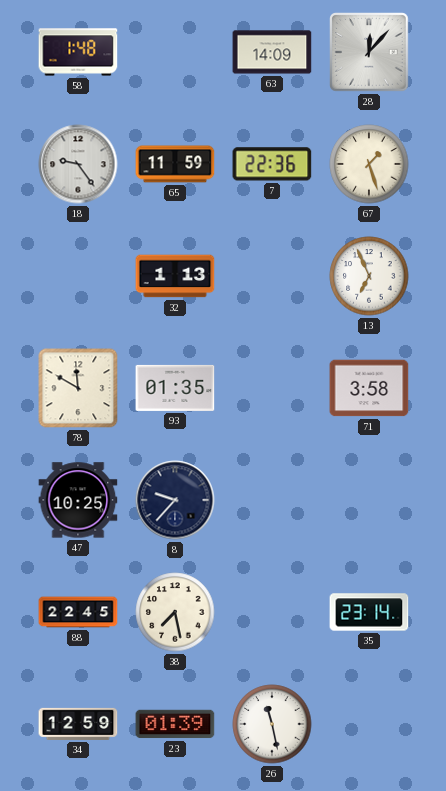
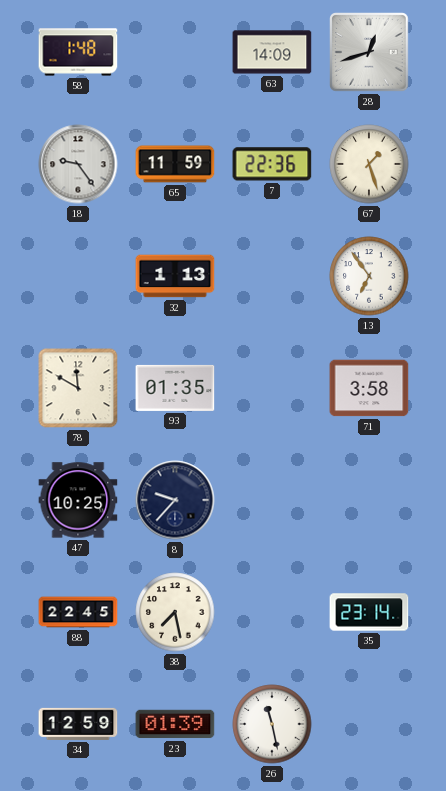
28: 12:07 -> 12:42 (369, 52)
13: 6:56 -> 6:54 (369, 276)
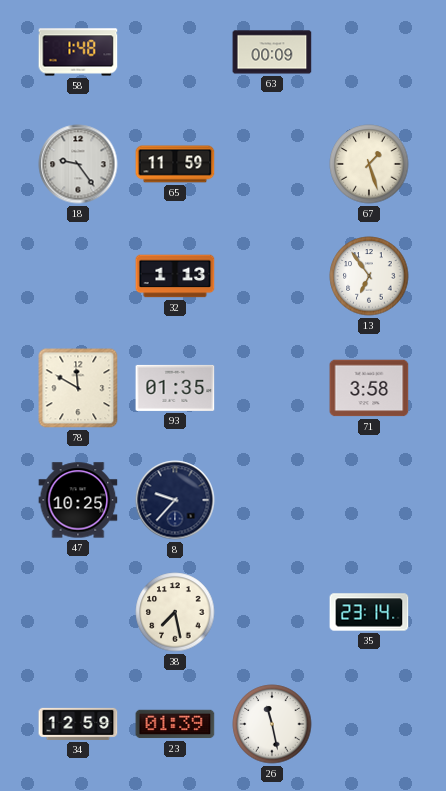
63: 14:09 -> 00:09 (272, 52)
28: 12:42 -> none (369, 52)
7: 22:36 -> none (272, 164)
88: 22:45 -> none (78, 612)
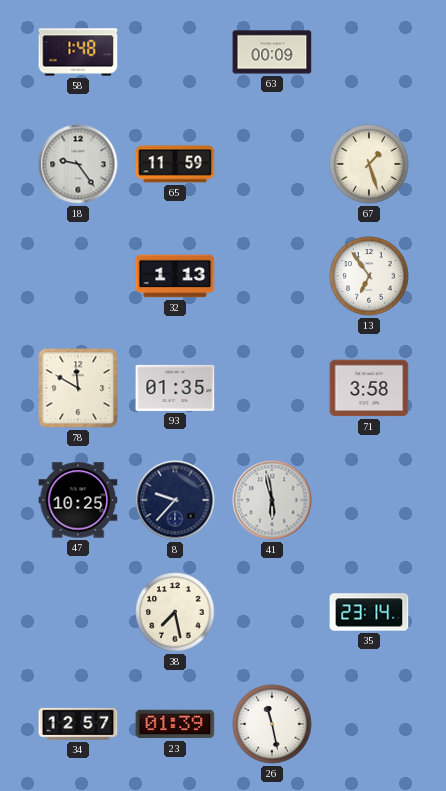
41: none -> 5:58 (272, 500)
34: 12:59 -> 12:57 (78, 724)
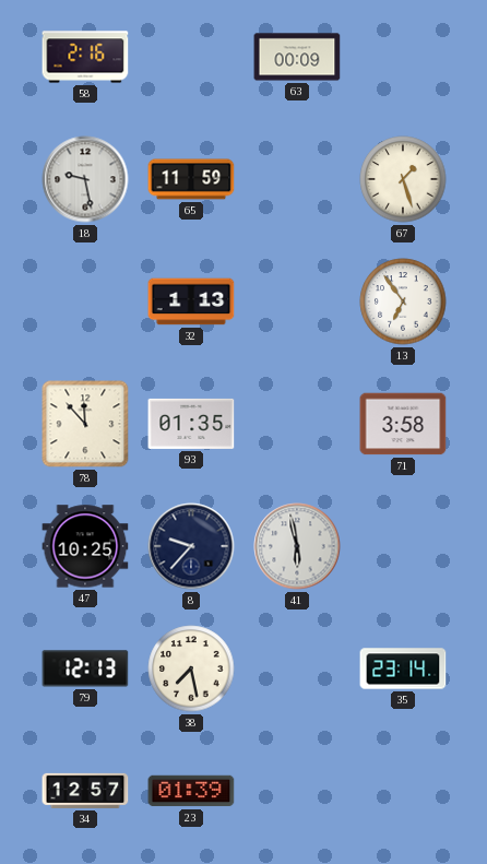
58: 1:48 -> 2:16 (85, 57)
18: 9:24 -> 9:28 (85, 179)
78: 11:50 -> 11:53 (85, 424)
79: none -> 12:13 (85, 668)
26: 11:28 -> none (272, 724)
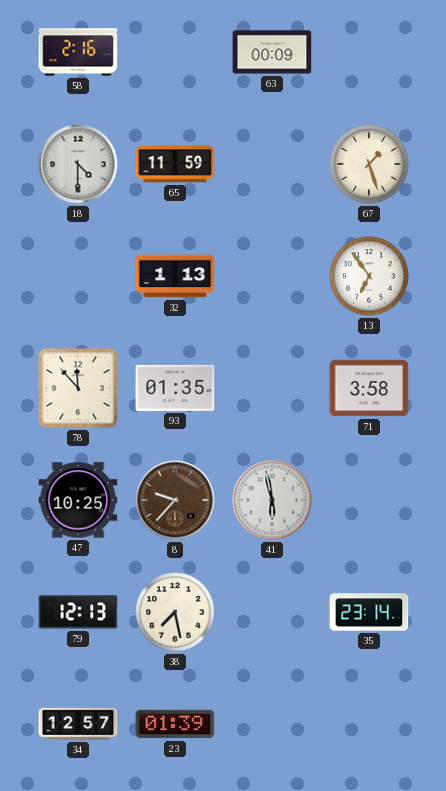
18: 9:28 -> 4:30 (78, 164)
8 dial: navy -> brown (175, 500)
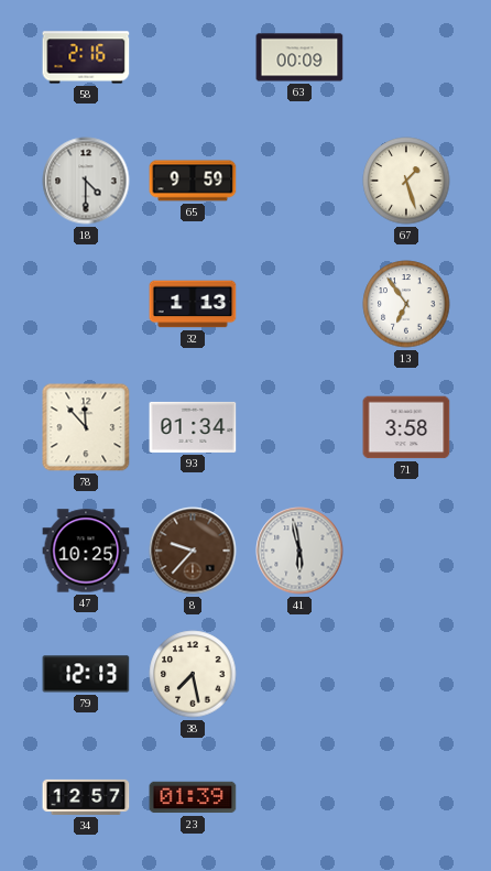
65: 11:59 -> 9:59 (193, 181)
93: 01:35 -> 01:34 (193, 427)
35: 23:14 -> none (369, 612)
